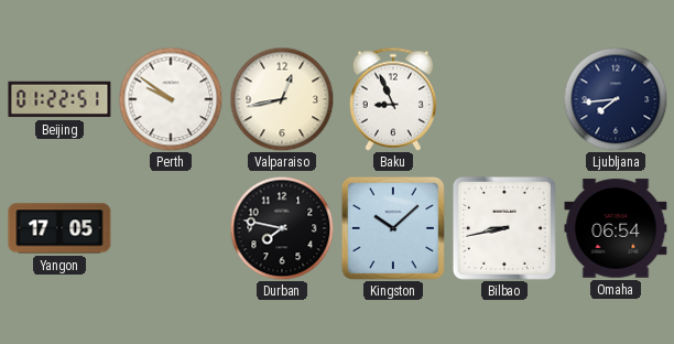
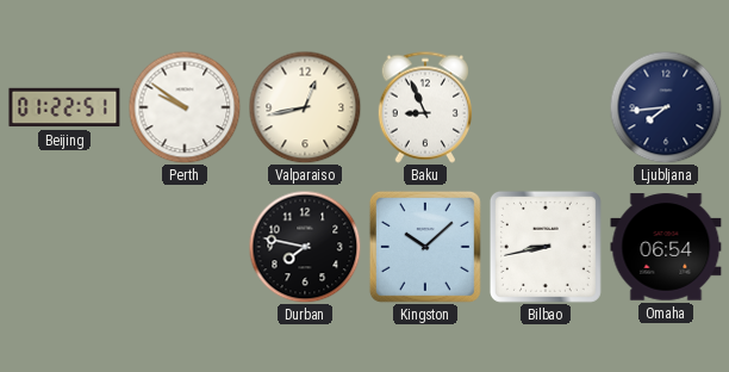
Yangon: 17:05 -> none (59, 228)
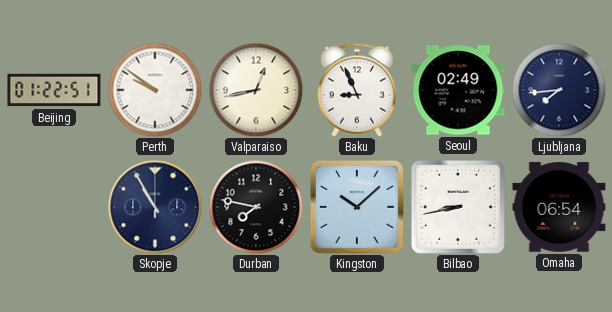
Seoul: none -> 02:49 (458, 90)
Skopje: none -> 10:55 (155, 207)
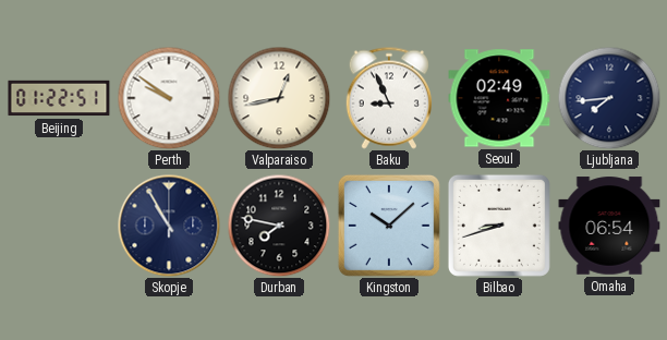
Bilbao: 8:43 -> 8:42 (499, 226)
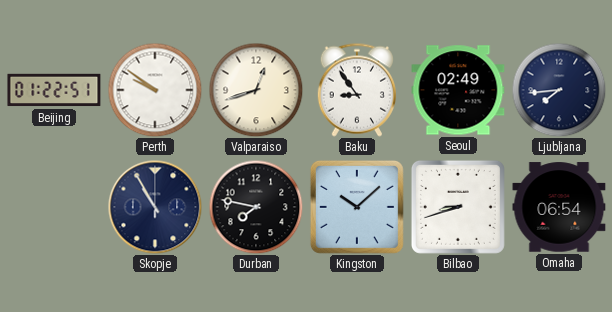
Valparaiso: 12:43 -> 12:42 (256, 90)
Baku: 8:56 -> 8:54 (356, 90)
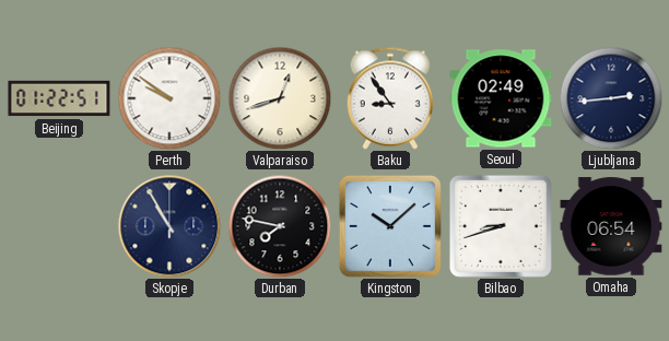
Ljubljana: 7:44 -> 2:44 (611, 98)
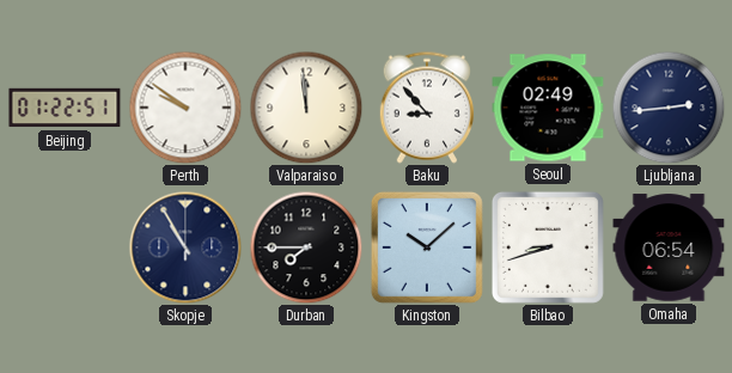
Valparaiso: 12:42 -> 11:59 (306, 108)
Baku: 8:54 -> 8:53 (426, 108)
Durban: 7:47 -> 7:45 (306, 247)
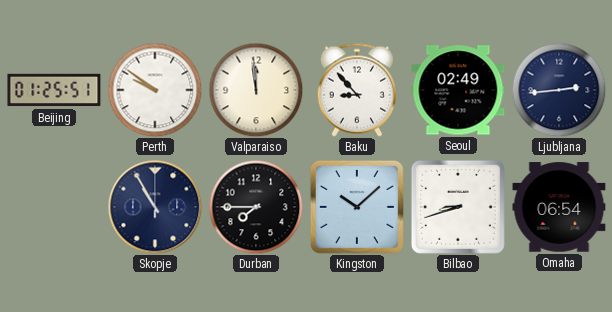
Beijing: 01:22 -> 01:25 (54, 90)
